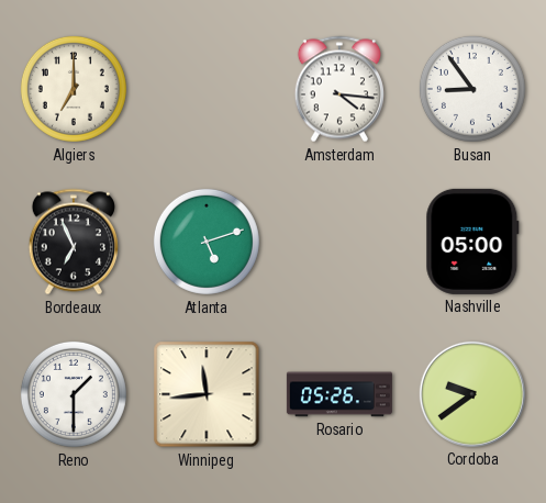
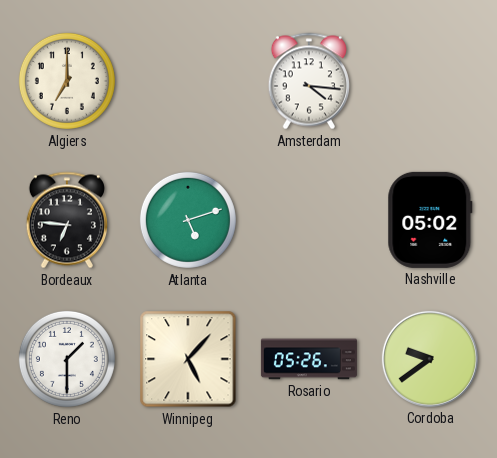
Busan: 8:54 -> none (472, 89)
Bordeaux: 6:56 -> 6:46 (67, 220)
Nashville: 05:00 -> 05:02 (430, 220)
Winnipeg: 11:44 -> 5:07 (188, 359)
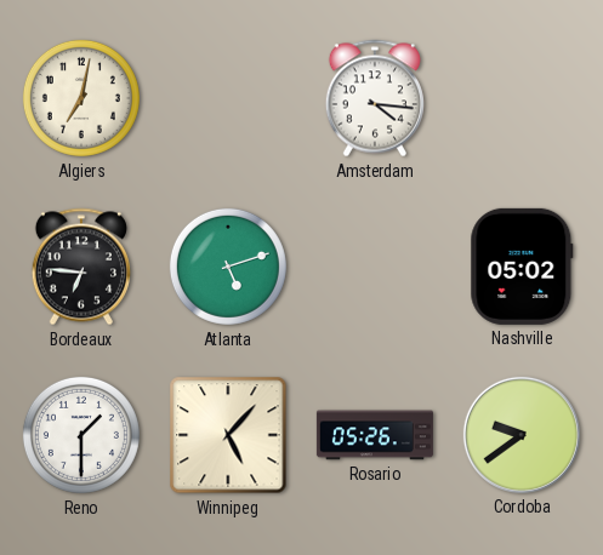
Algiers: 7:00 -> 7:02 (81, 98)
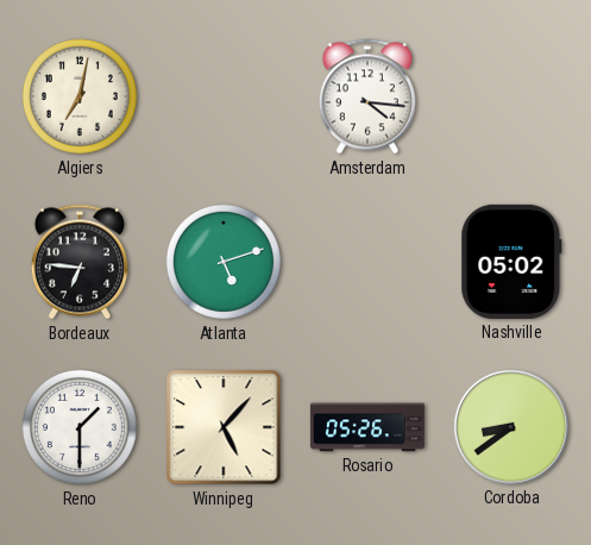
Cordoba: 9:39 -> 8:39 (511, 427)
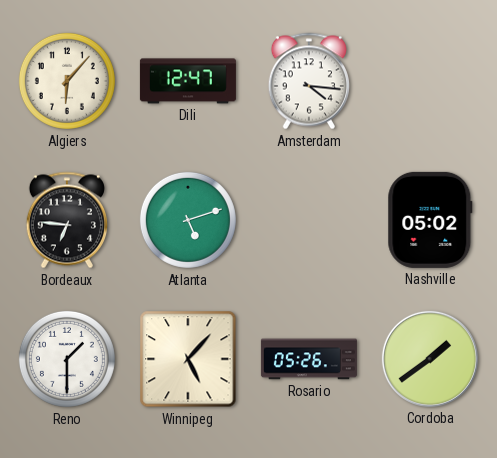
Algiers: 7:02 -> 6:07 (67, 81)
Dili: none -> 12:47 (188, 81)
Cordoba: 8:39 -> 1:39 (430, 359)
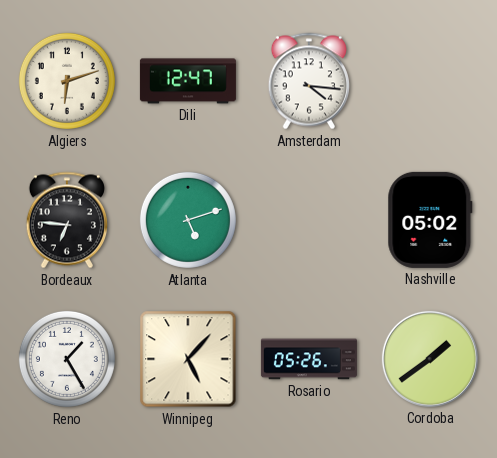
Algiers: 6:07 -> 6:12 (67, 81)
Reno: 1:30 -> 1:25 (67, 359)
